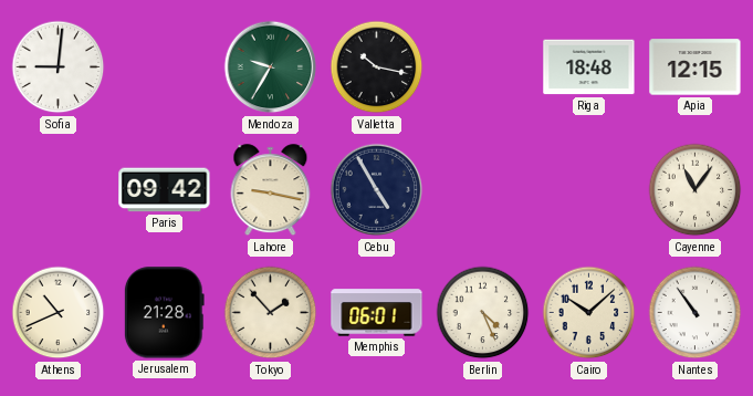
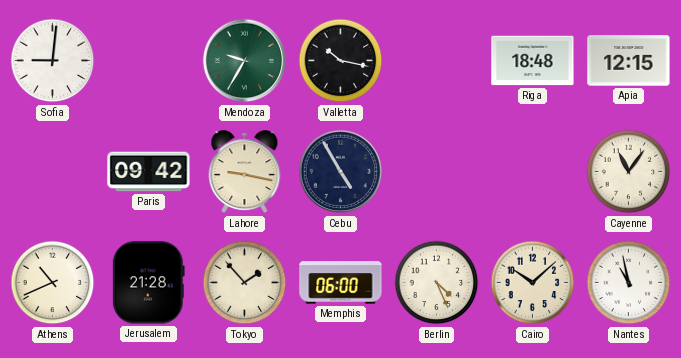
Memphis: 06:01 -> 06:00 (341, 283)
Nantes: 10:54 -> 10:58 (629, 283)
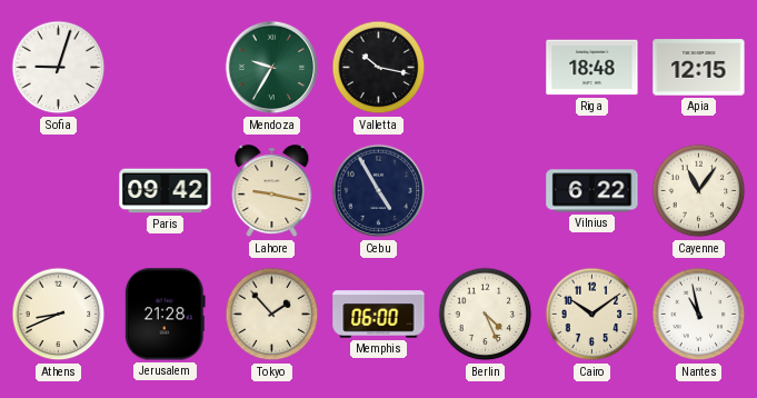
Sofia: 9:01 -> 9:03 (59, 68)
Vilnius: none -> 6:22 (592, 191)
Athens: 10:41 -> 8:41 (59, 315)
Cairo: 10:08 -> 10:09 (592, 315)
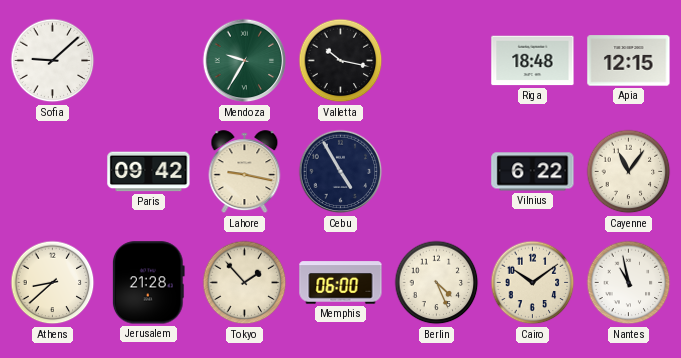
Sofia: 9:03 -> 9:08 (53, 61)
Athens: 8:41 -> 8:38 (53, 283)
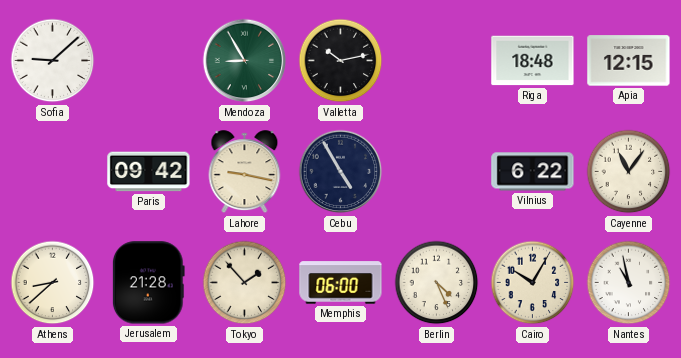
Mendoza: 9:35 -> 8:55 (245, 61)
Valletta: 10:17 -> 10:13 (341, 61)
Cairo: 10:09 -> 10:05 (533, 283)
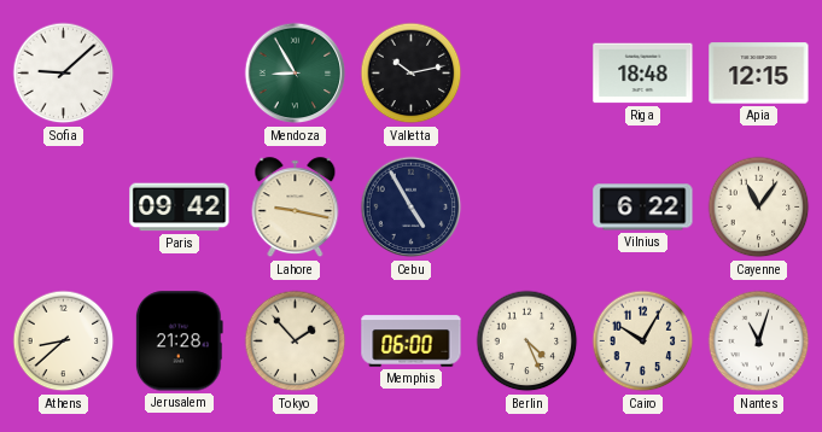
Nantes: 10:58 -> 11:03 (759, 341)
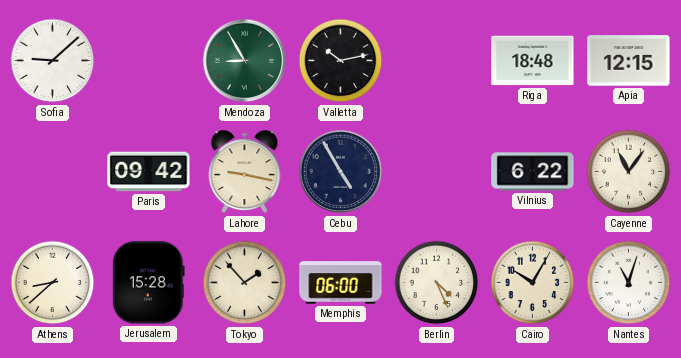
Jerusalem: 21:28 -> 15:28 (148, 283)
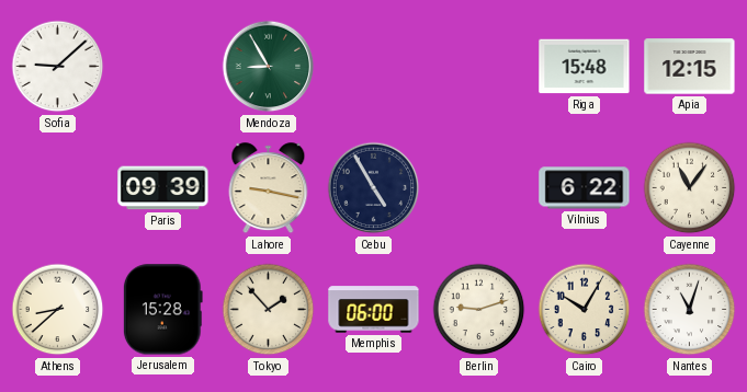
Valletta: 10:13 -> none (341, 61)
Riga: 18:48 -> 15:48 (585, 67)
Paris: 09:42 -> 09:39 (163, 188)
Berlin: 4:26 -> 9:12 (479, 310)
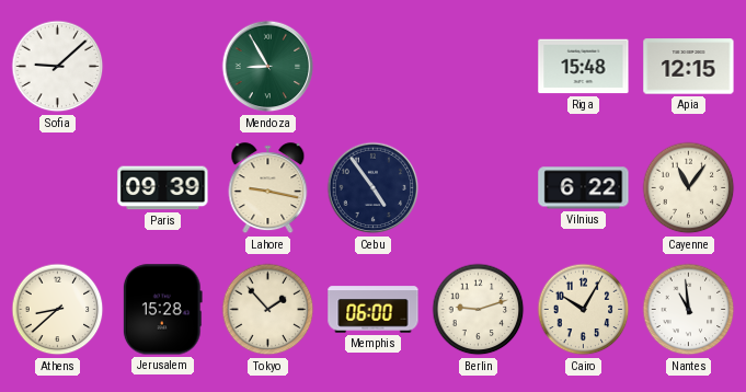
Cebu: 4:55 -> 4:54 (374, 188)
Nantes: 11:03 -> 10:59 (689, 310)
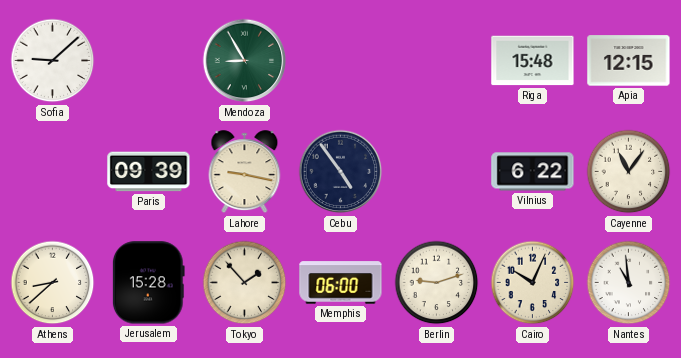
Cairo: 10:05 -> 10:04 (533, 283)
